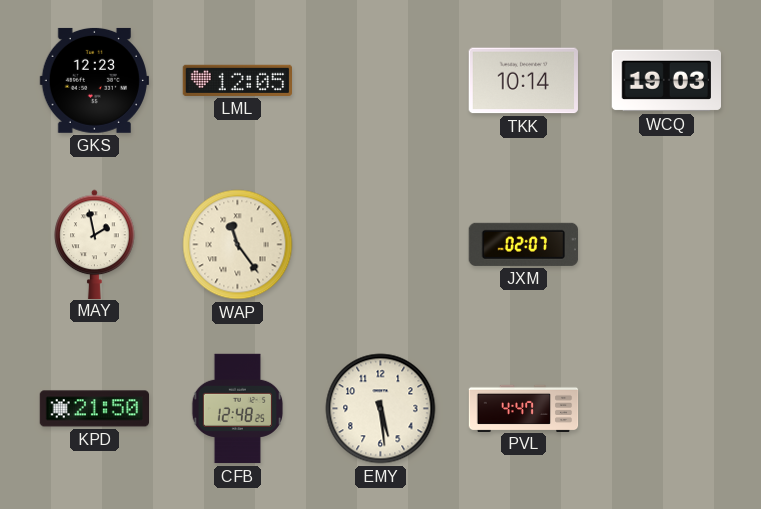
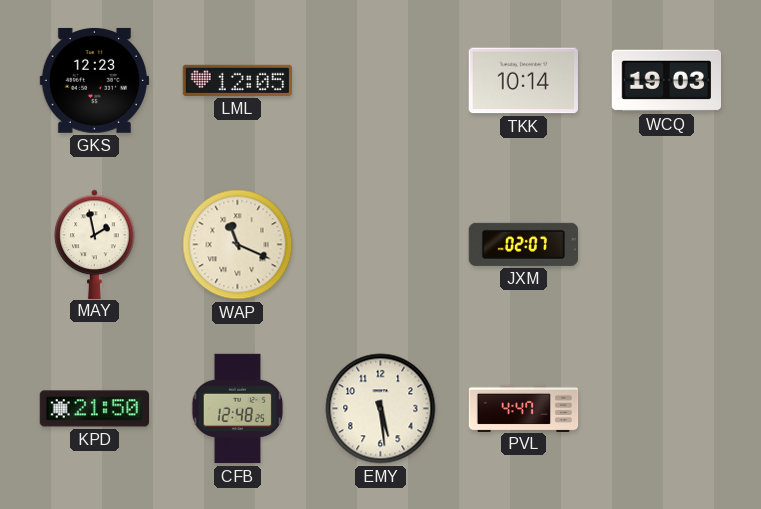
WAP: 11:24 -> 11:19 (238, 245)
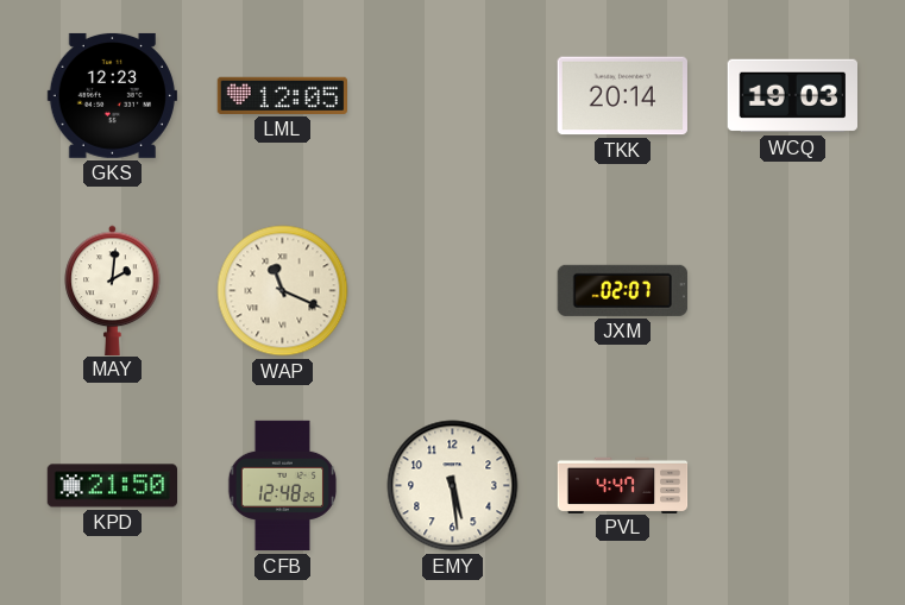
TKK: 10:14 -> 20:14 (622, 96)
MAY: 1:58 -> 2:01 (113, 290)
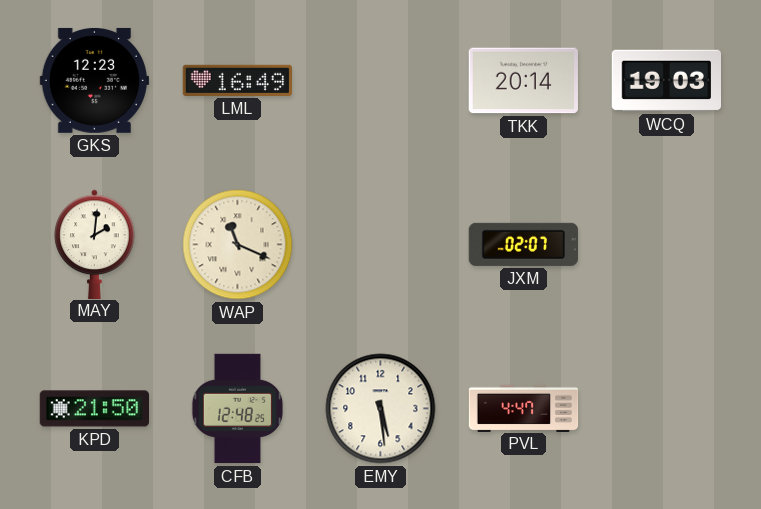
LML: 12:05 -> 16:49 (237, 80)
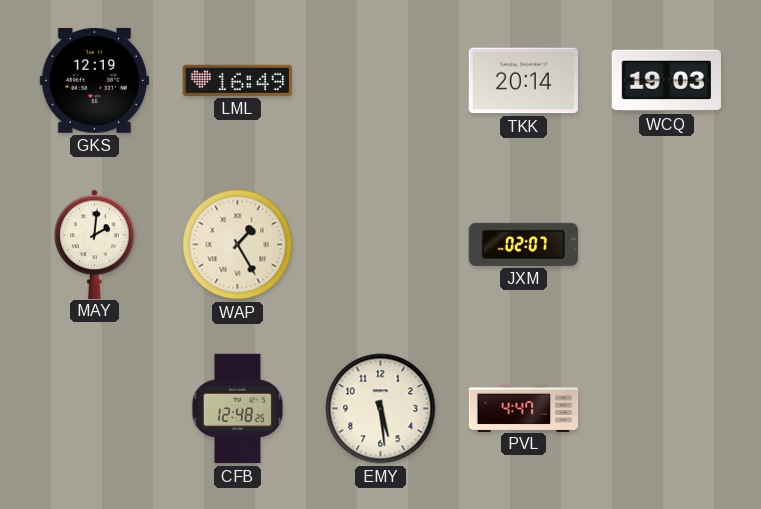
GKS: 12:23 -> 12:19 (94, 80)
WAP: 11:19 -> 1:25 (238, 245)
KPD: 21:50 -> none (95, 409)
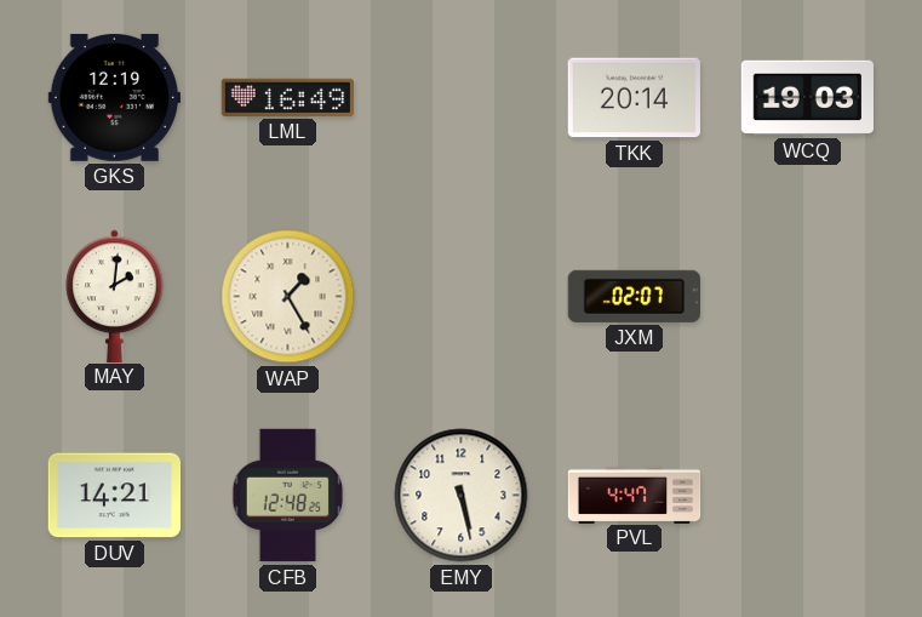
DUV: none -> 14:21 (114, 496)
EMY: 5:29 -> 5:28 (462, 496)
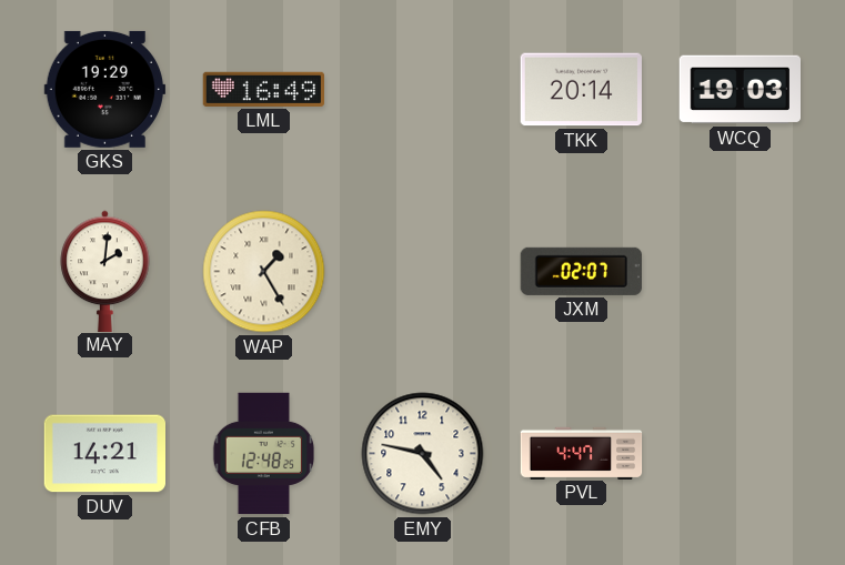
GKS: 12:19 -> 19:29 (104, 89)
EMY: 5:28 -> 4:47 (423, 454)
